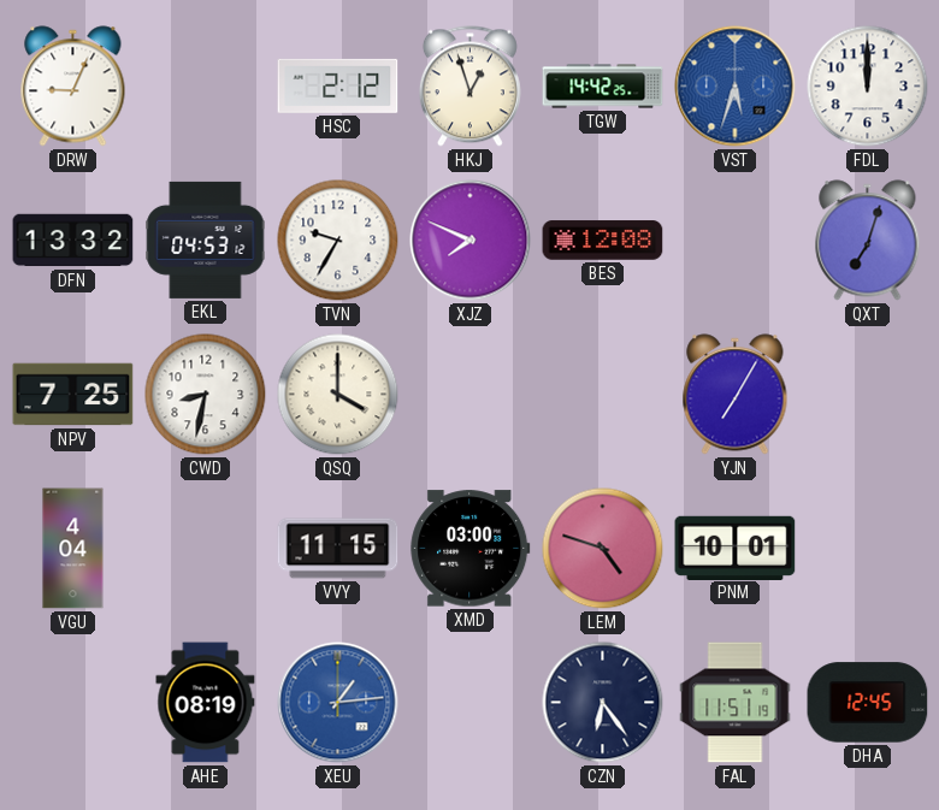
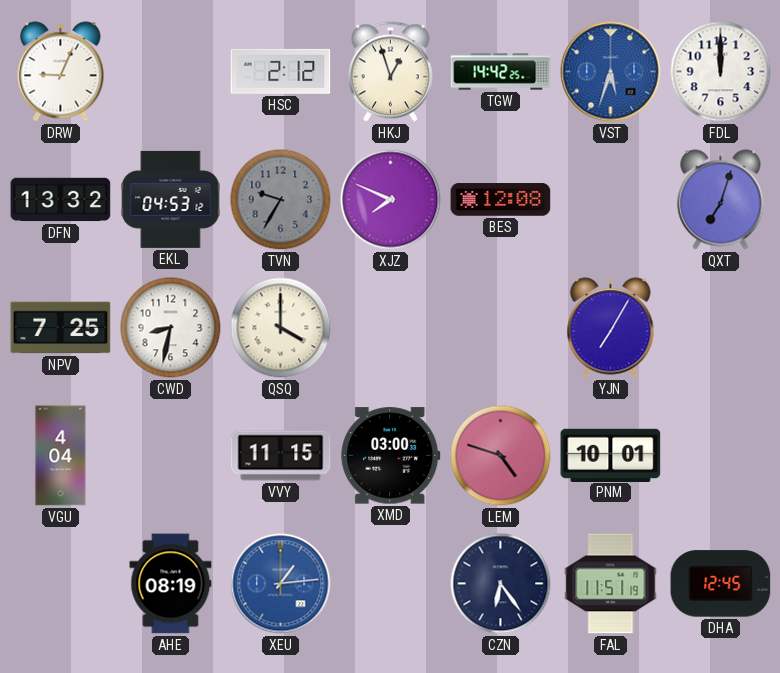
TVN dial: white -> grey (281, 200)
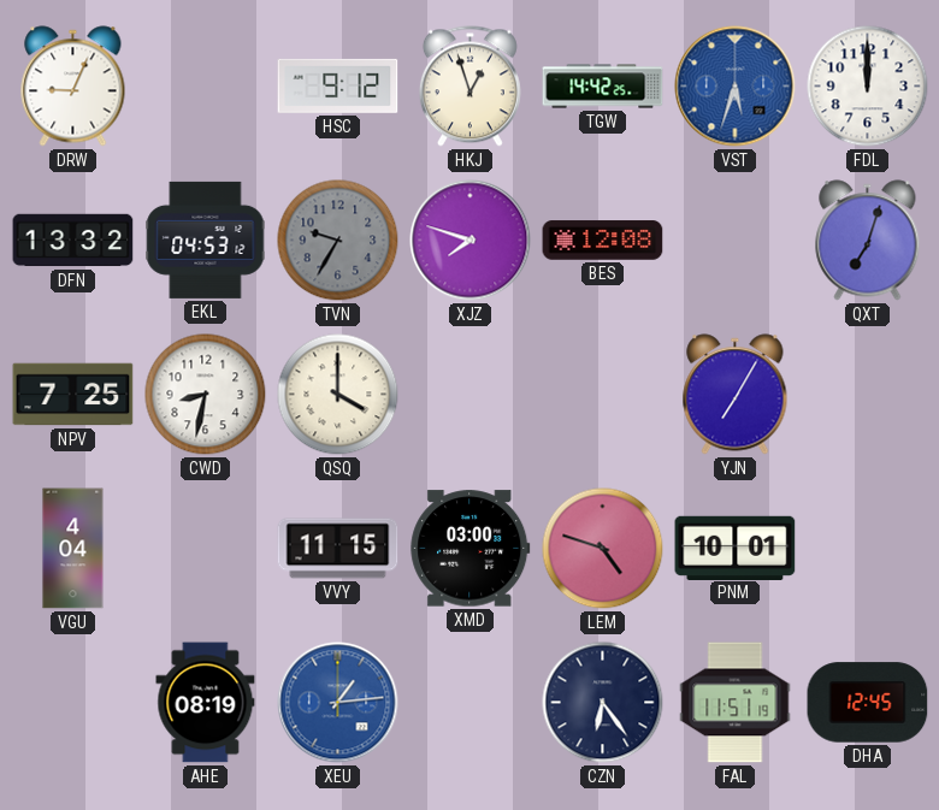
HSC: 2:12 -> 9:12 (338, 85)
XJZ: 7:49 -> 7:48 (471, 241)
